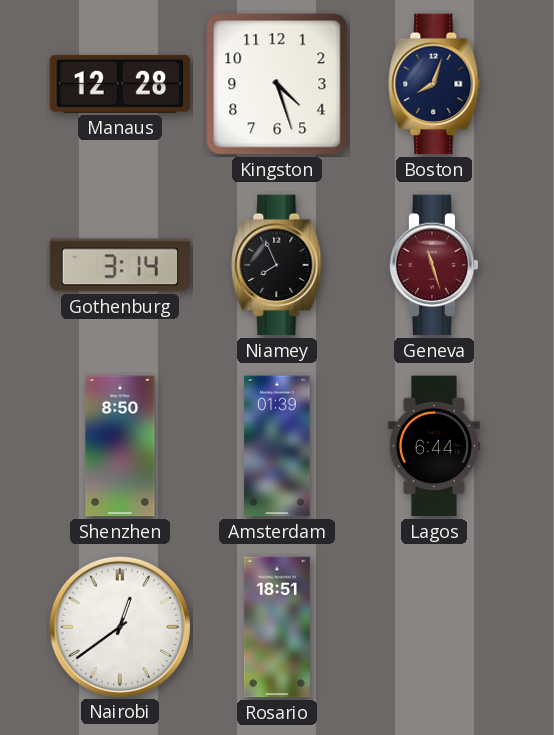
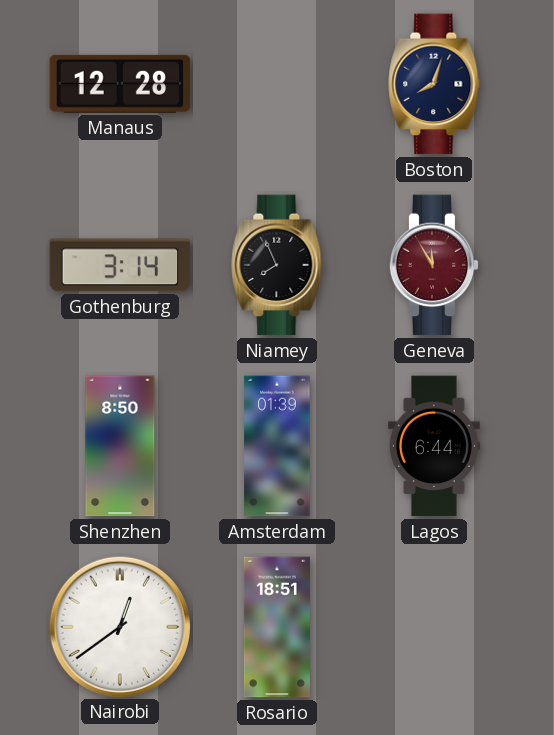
Kingston: 4:27 -> none (277, 84)
Geneva: 11:27 -> 11:55 (434, 265)
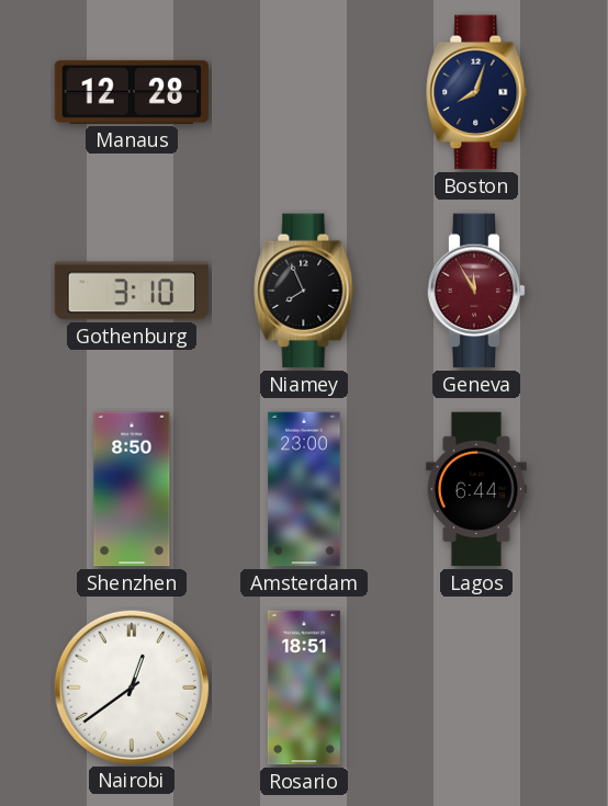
Gothenburg: 3:14 -> 3:10 (132, 291)
Amsterdam: 01:39 -> 23:00 (304, 489)
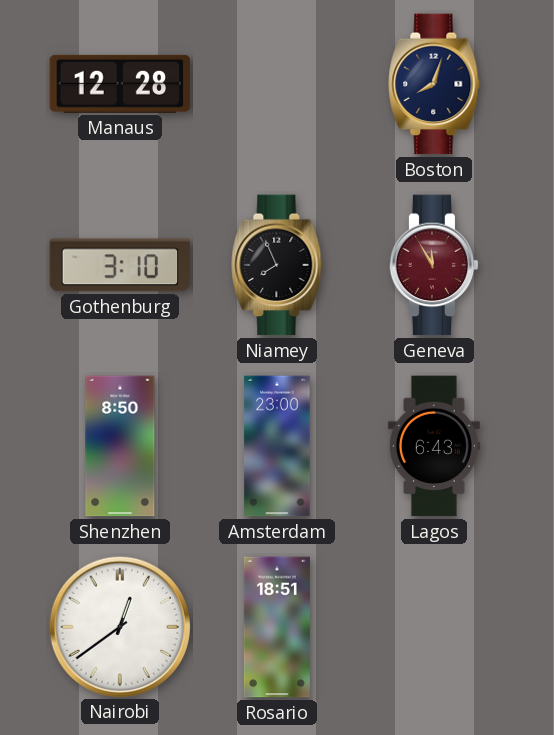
Lagos: 6:44 -> 6:43 (434, 446)
